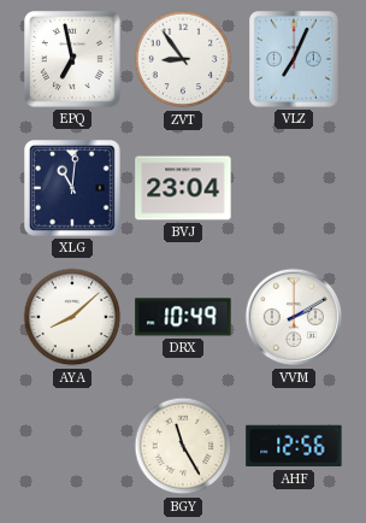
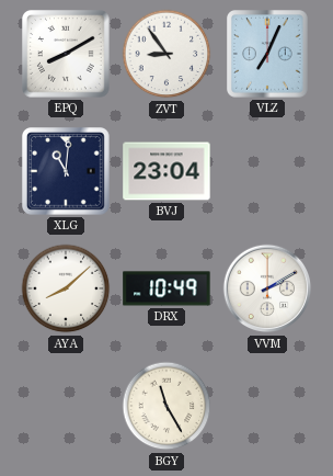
EPQ: 6:58 -> 8:10 (66, 54)
AHF: 12:56 -> none (294, 446)
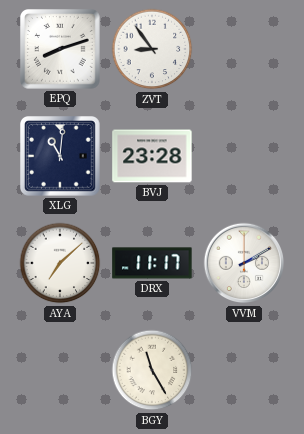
EPQ: 8:10 -> 8:12 (60, 49)
VLZ: 7:04 -> none (268, 55)
BVJ: 23:04 -> 23:28 (152, 156)
AYA: 8:08 -> 7:08 (60, 263)
DRX: 10:49 -> 11:17 (152, 263)
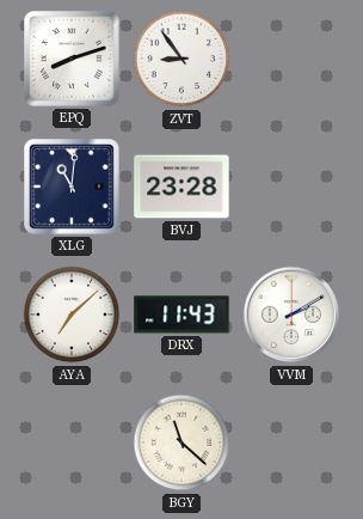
DRX: 11:17 -> 11:43 (181, 315)
BGY: 11:25 -> 11:22 (181, 442)
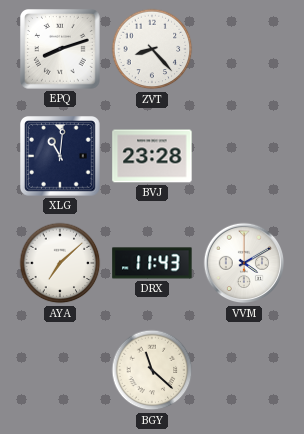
ZVT: 8:54 -> 8:23 (152, 49)
VVM: 2:10 -> 4:10 (244, 263)
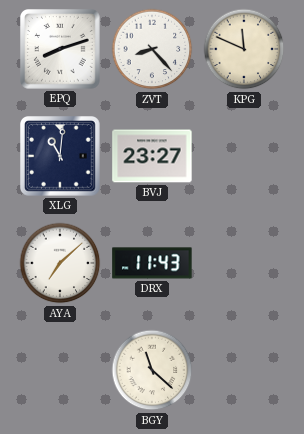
KPG: none -> 11:49 (244, 49)
BVJ: 23:28 -> 23:27 (152, 156)
VVM: 4:10 -> none (244, 263)
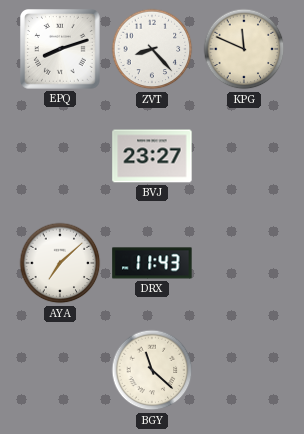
XLG: 11:01 -> none (60, 156)
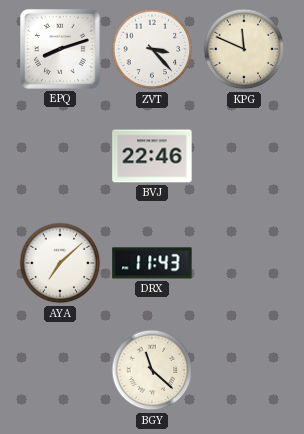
ZVT: 8:23 -> 3:23 (152, 49)
BVJ: 23:27 -> 22:46 (152, 156)
